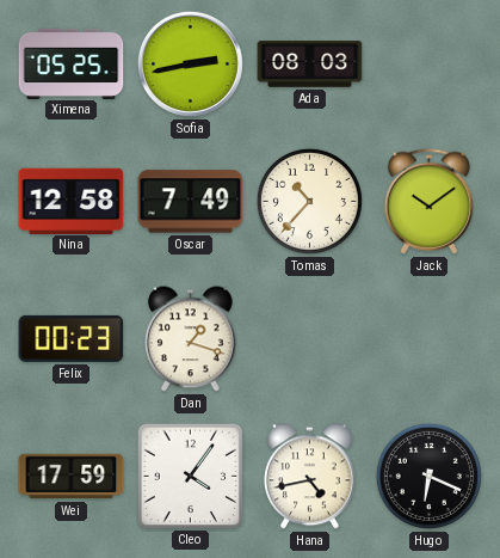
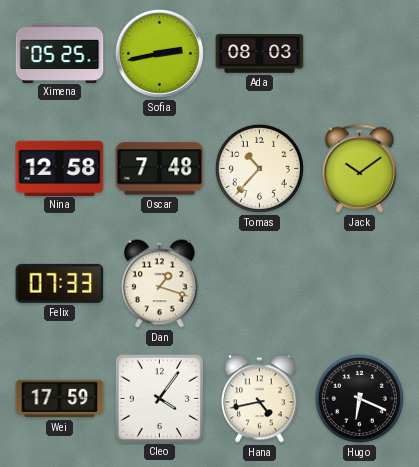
Oscar: 7:49 -> 7:48 (160, 169)
Felix: 00:23 -> 07:33 (60, 283)
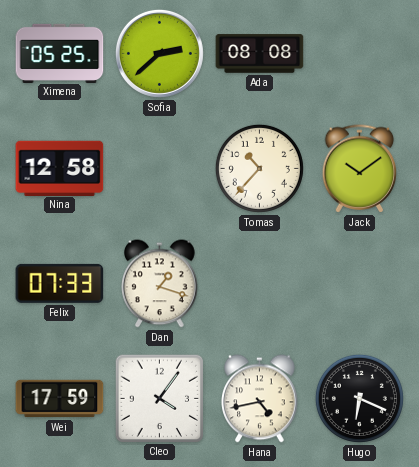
Sofia: 2:43 -> 2:38 (159, 53)
Ada: 08:03 -> 08:08 (260, 54)
Oscar: 7:48 -> none (160, 169)
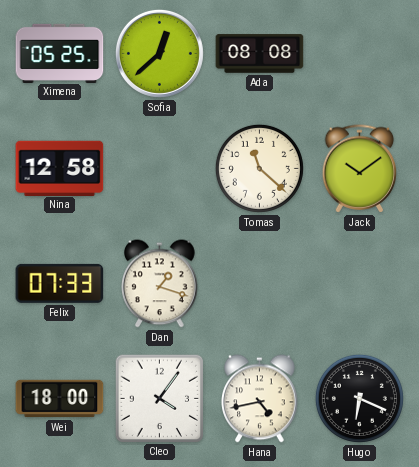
Sofia: 2:38 -> 12:38 (159, 53)
Tomas: 10:37 -> 11:22 (259, 168)
Wei: 17:59 -> 18:00 (60, 399)
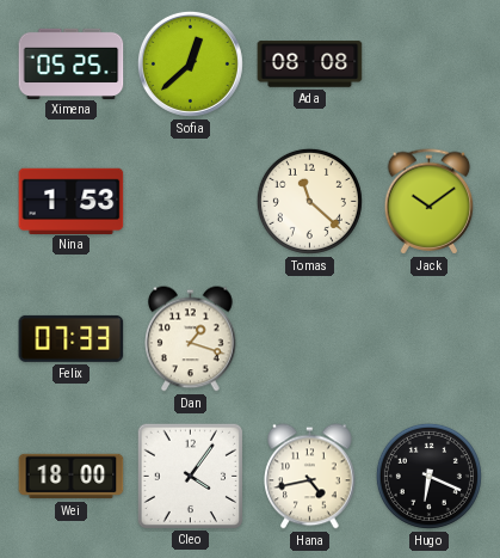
Nina: 12:58 -> 1:53 (72, 201)
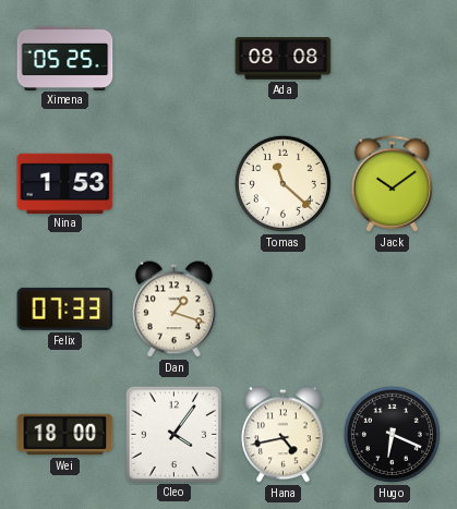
Sofia: 12:38 -> none (190, 63)
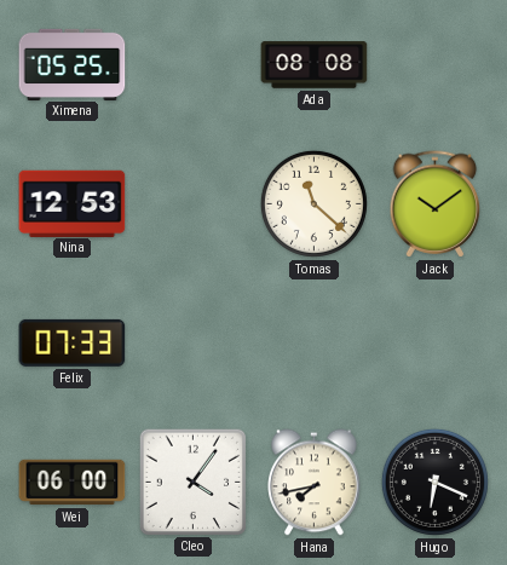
Nina: 1:53 -> 12:53 (73, 203)
Dan: 1:18 -> none (175, 310)
Wei: 18:00 -> 06:00 (73, 483)
Hana: 4:43 -> 7:43 (315, 483)
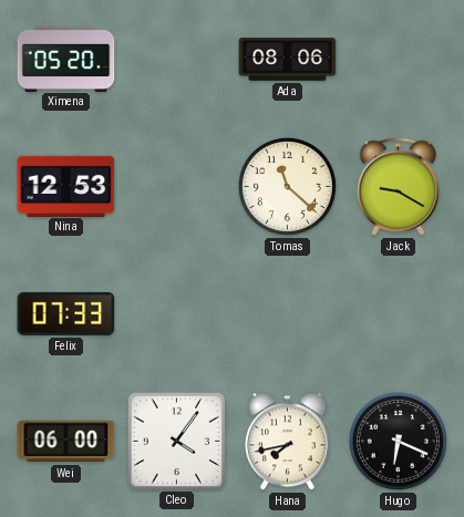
Ximena: 05:25 -> 05:20 (66, 59)
Ada: 08:08 -> 08:06 (288, 60)
Jack: 10:09 -> 9:20 (399, 187)
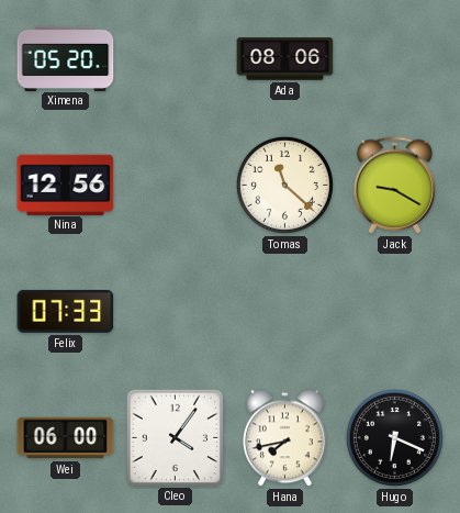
Nina: 12:53 -> 12:56 (66, 185)
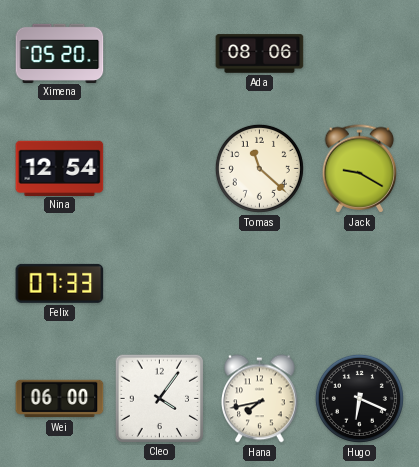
Nina: 12:56 -> 12:54 (60, 168)
